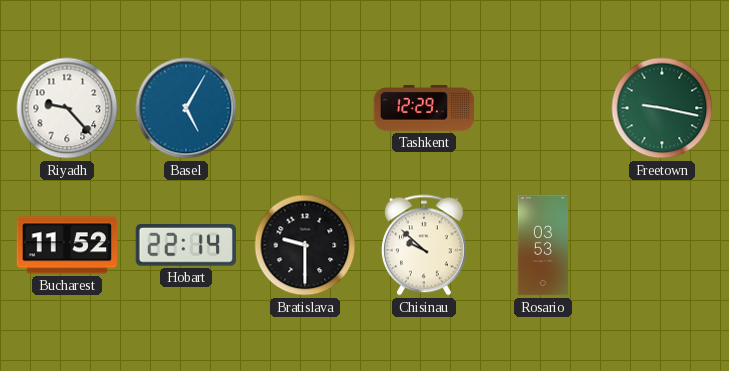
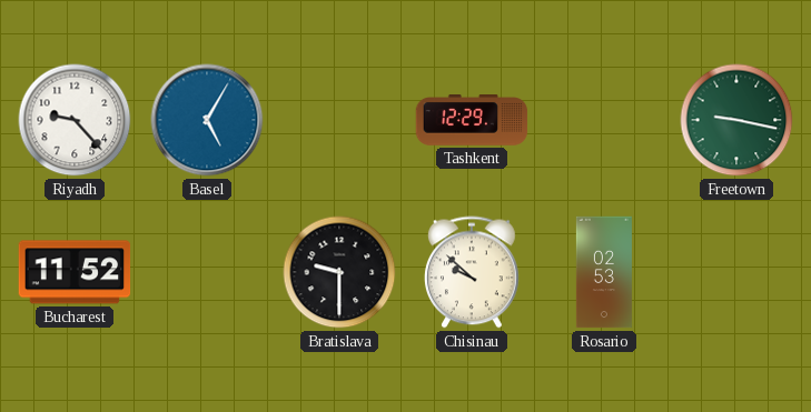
Hobart: 22:14 -> none (186, 245)
Rosario: 03:53 -> 02:53 (604, 272)
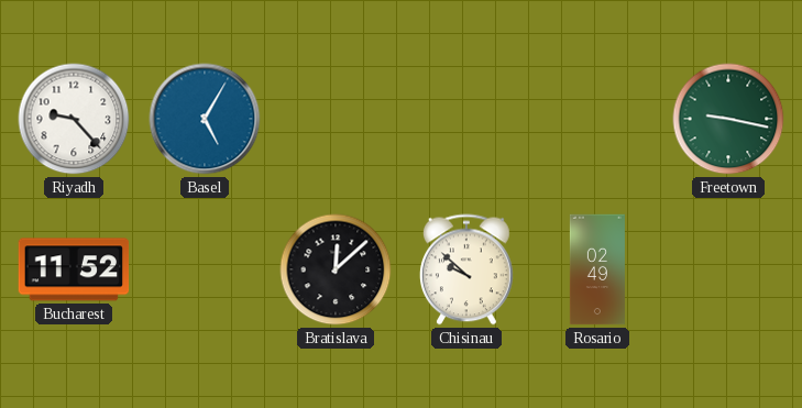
Tashkent: 12:29 -> none (472, 121)
Bratislava: 9:30 -> 12:08 (336, 269)
Rosario: 02:53 -> 02:49 (597, 269)
